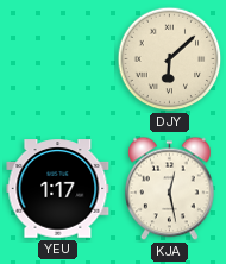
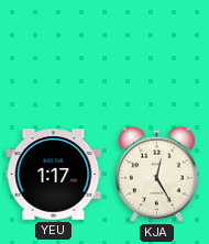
DJY: 6:08 -> none (170, 59)
KJA: 12:28 -> 12:25 (157, 175)
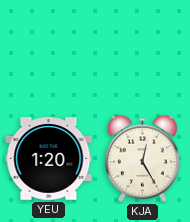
YEU: 1:17 -> 1:20 (49, 159)
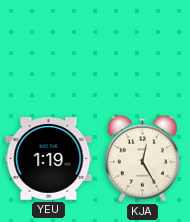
YEU: 1:20 -> 1:19 (49, 159)
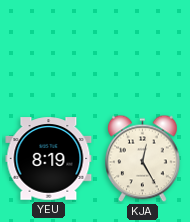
YEU: 1:19 -> 8:19 (49, 159)
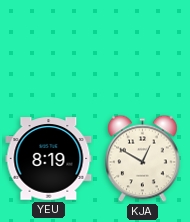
KJA: 12:25 -> 12:50 (143, 159)
